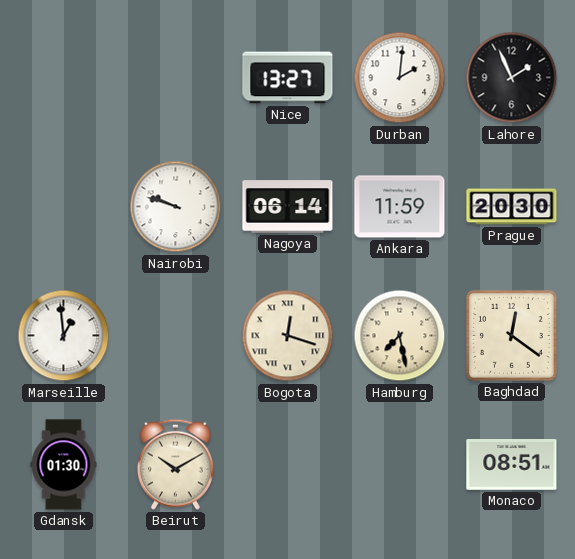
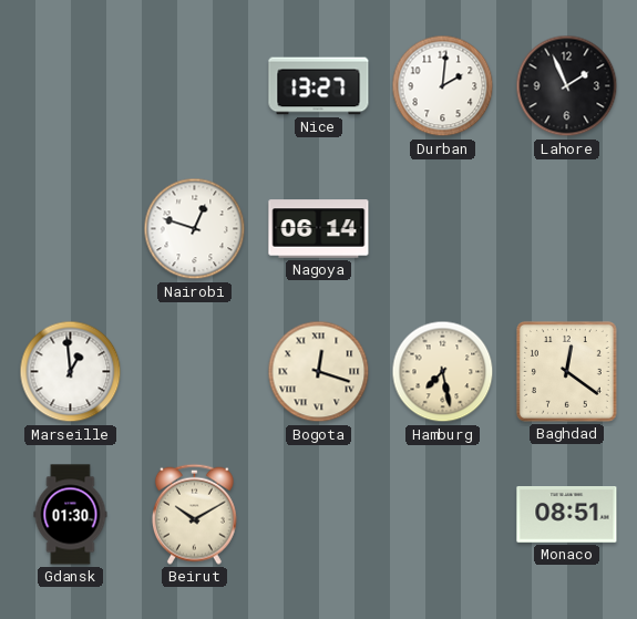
Nairobi: 9:48 -> 12:48 (195, 229)
Ankara: 11:59 -> none (400, 207)
Prague: 20:30 -> none (512, 207)
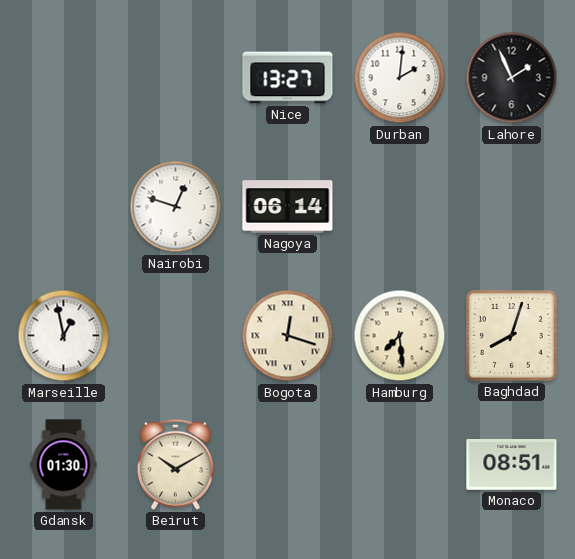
Marseille: 12:59 -> 12:58 (64, 336)
Hamburg: 7:28 -> 7:29 (400, 336)
Baghdad: 12:21 -> 8:03 (511, 335)
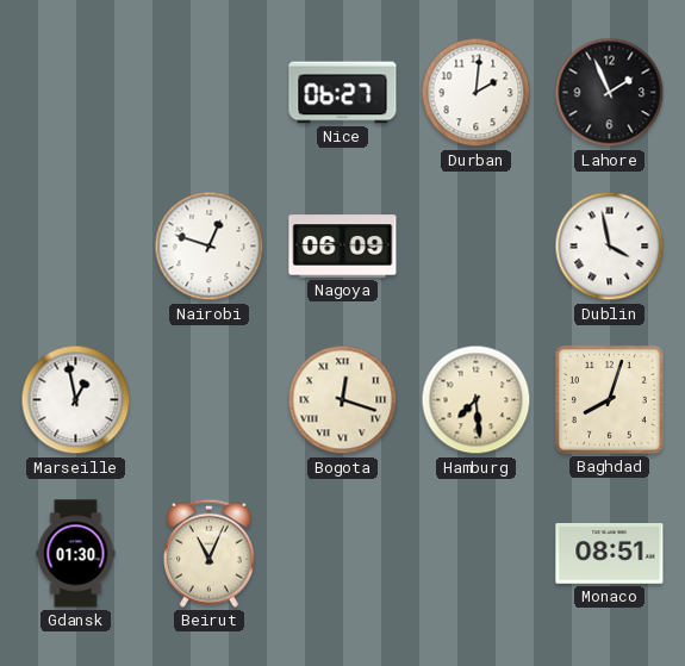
Nice: 13:27 -> 06:27 (343, 93)
Nagoya: 06:14 -> 06:09 (343, 247)
Dublin: none -> 3:58 (610, 247)
Beirut: 10:10 -> 11:04 (208, 553)
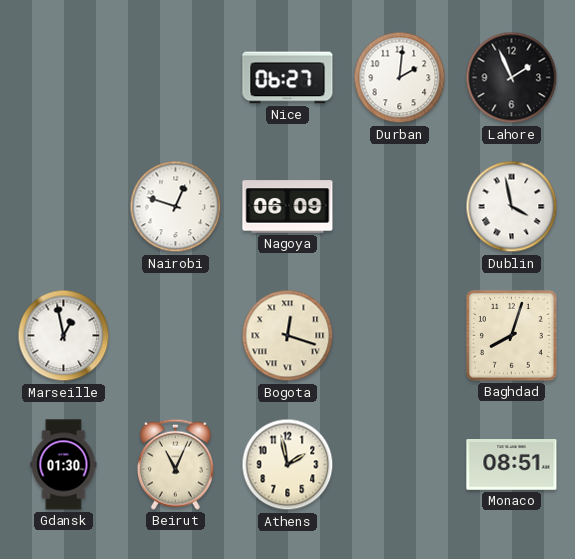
Hamburg: 7:29 -> none (477, 400)
Athens: none -> 1:58 (288, 465)
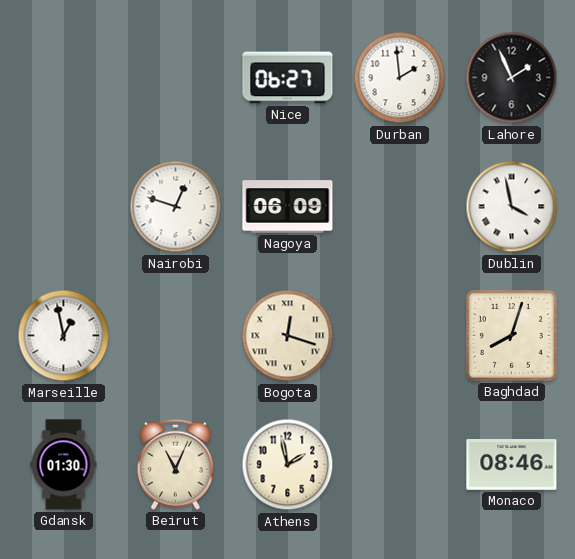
Durban: 2:01 -> 1:59 (400, 78)
Monaco: 08:51 -> 08:46 (512, 465)
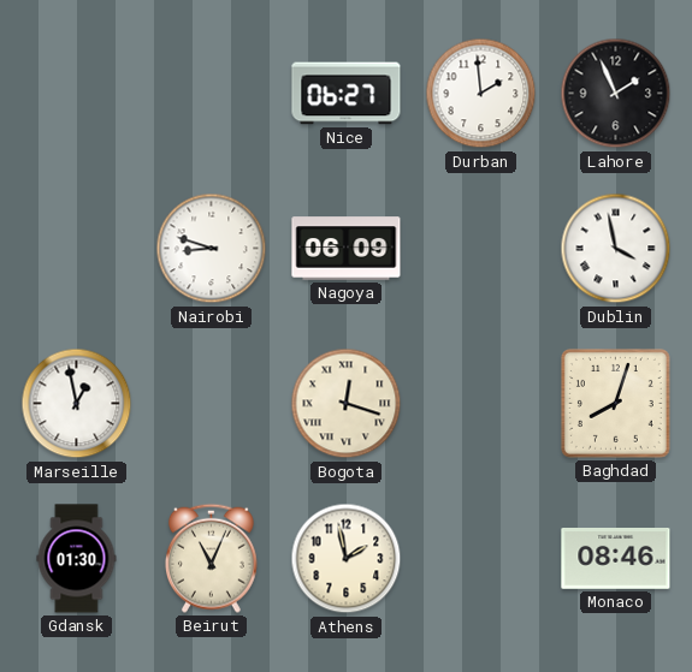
Nairobi: 12:48 -> 8:48 (212, 249)
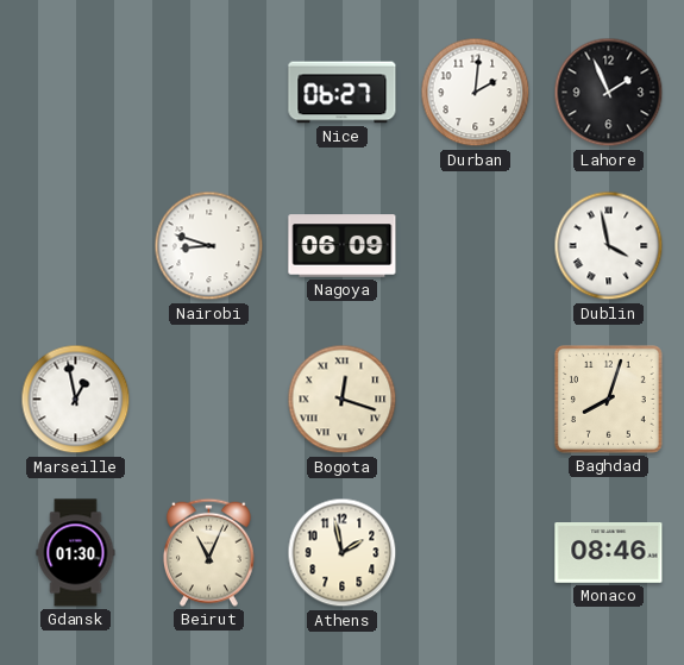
Durban: 1:59 -> 2:01 (476, 93)
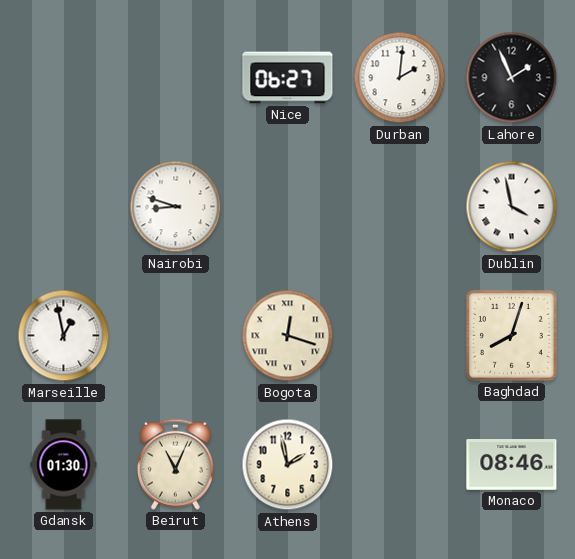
Nagoya: 06:09 -> none (343, 246)
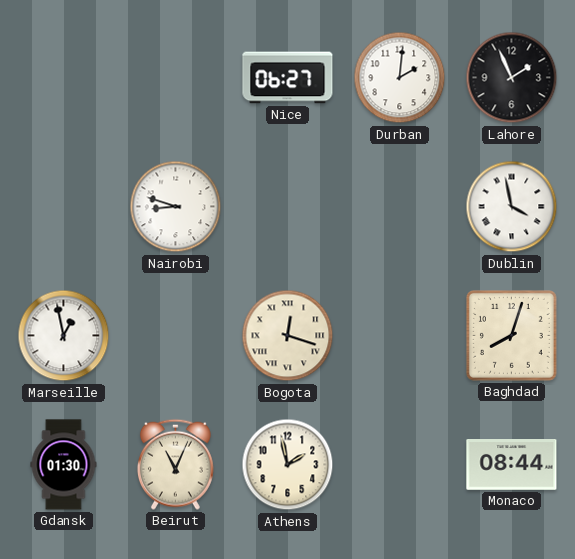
Monaco: 08:46 -> 08:44 (512, 465)
